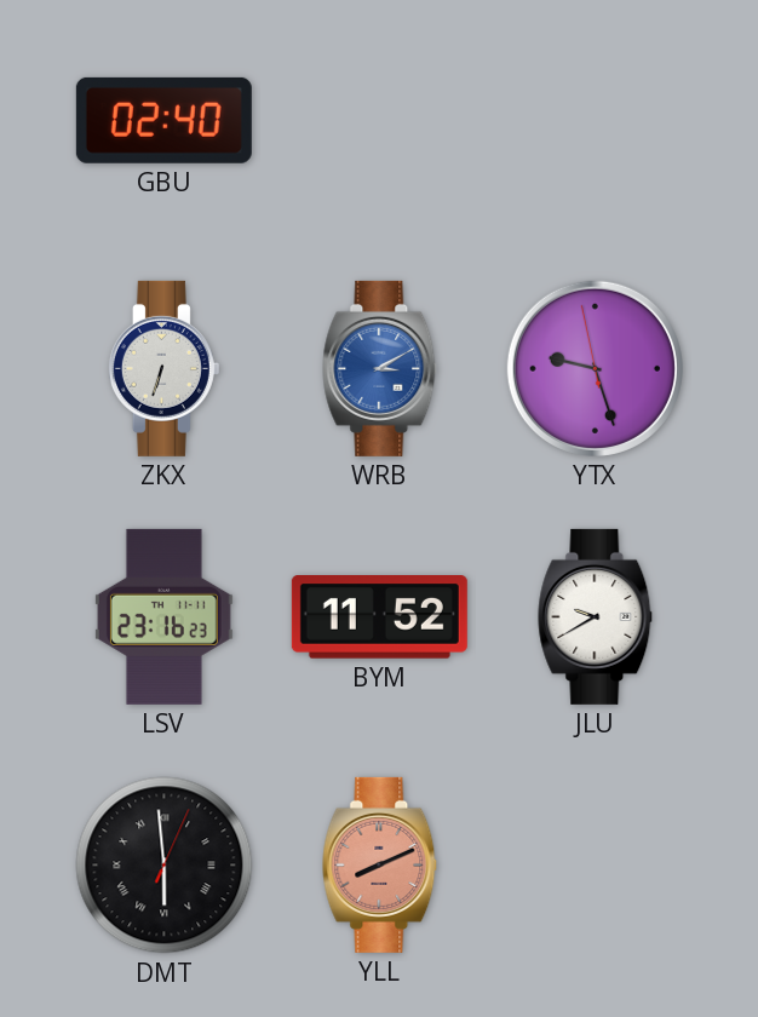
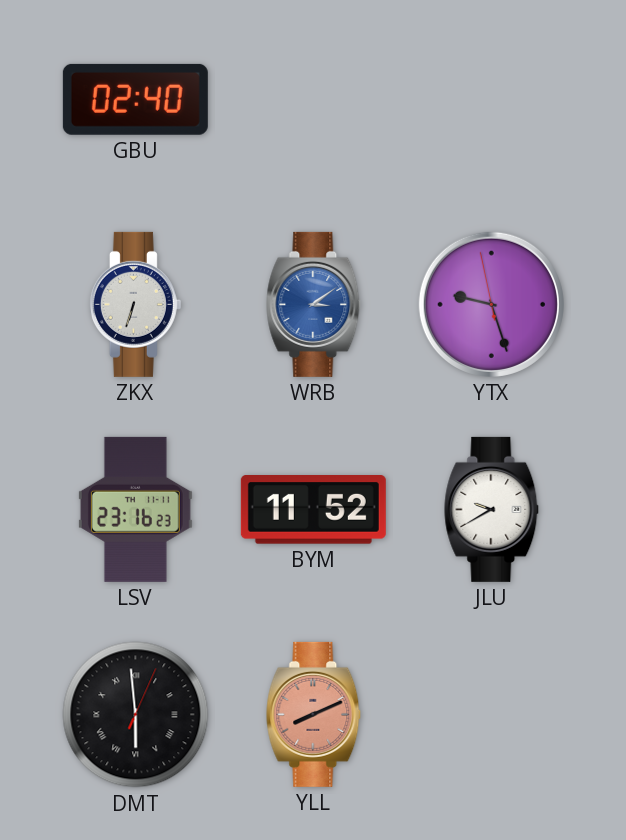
WRB: 3:10 -> 3:09 (314, 304)
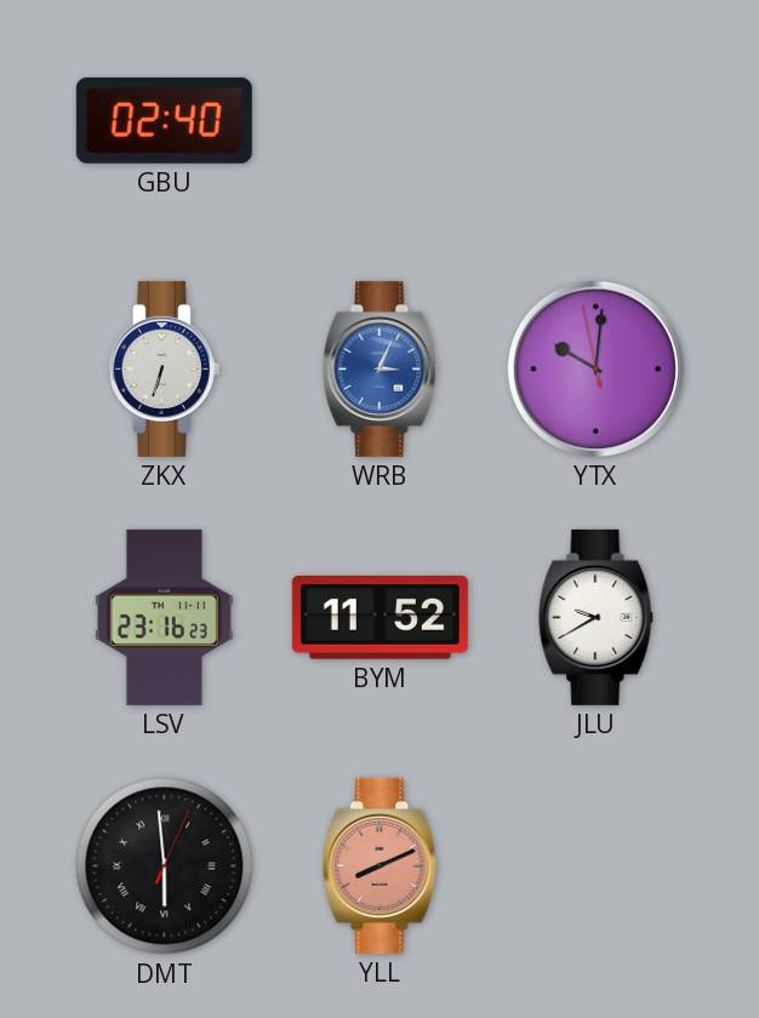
WRB: 3:09 -> 3:04 (381, 368)
YTX: 9:26 -> 10:00 (595, 368)
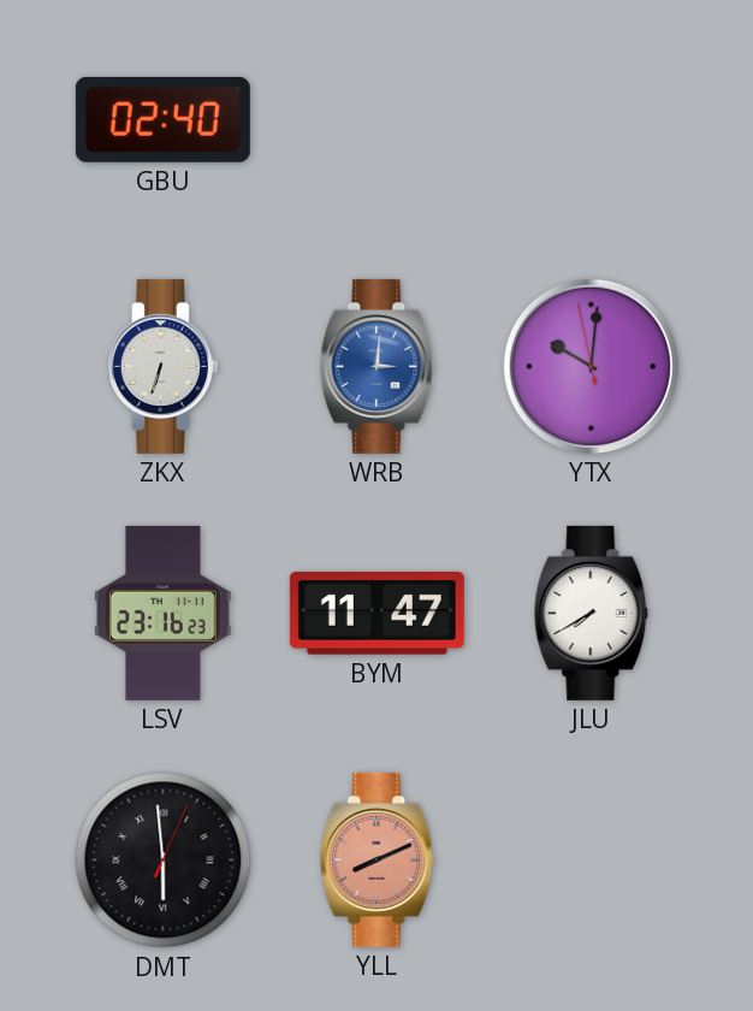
WRB: 3:04 -> 3:01 (378, 366)
BYM: 11:52 -> 11:47 (376, 614)
JLU: 9:40 -> 7:40 (592, 613)
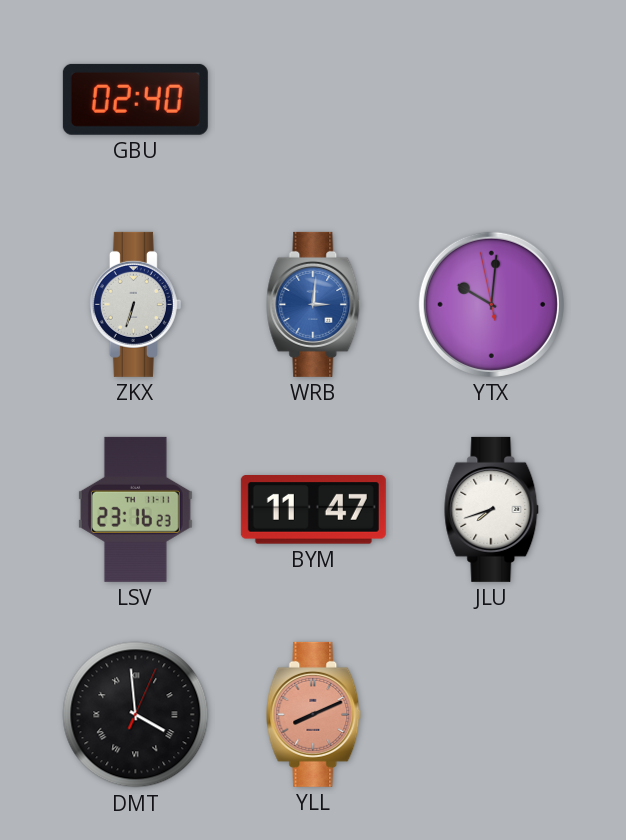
JLU: 7:40 -> 7:42 (492, 509)
DMT: 5:59 -> 3:59 (136, 715)
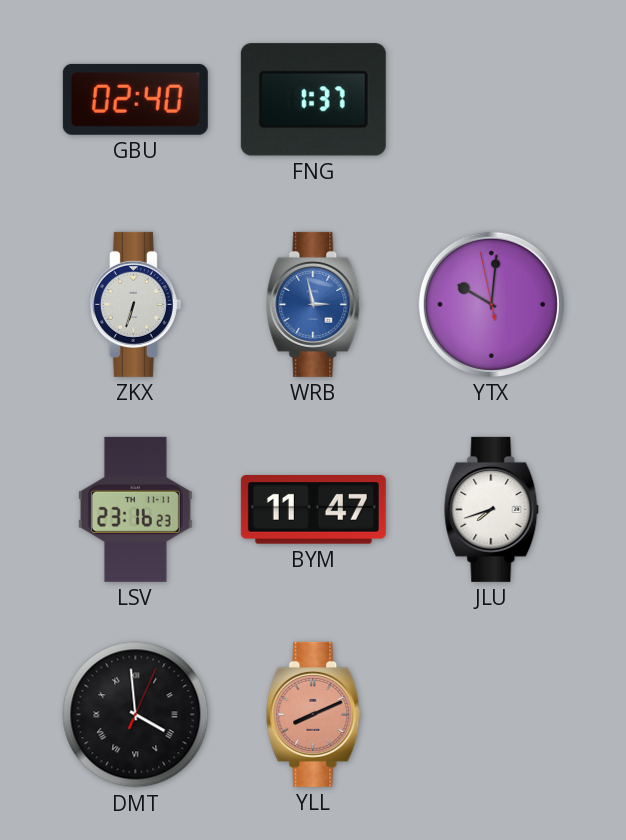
FNG: none -> 1:37 (313, 100)
WRB: 3:01 -> 2:58 (314, 304)
